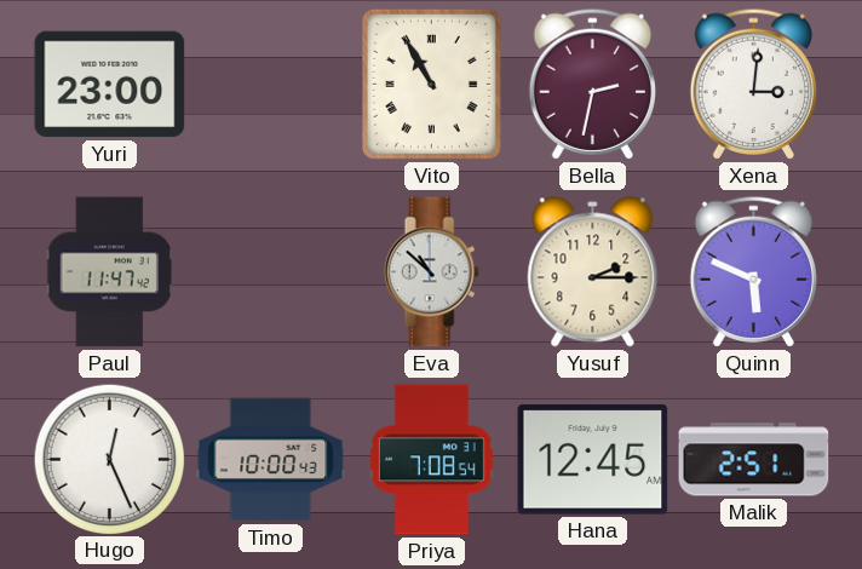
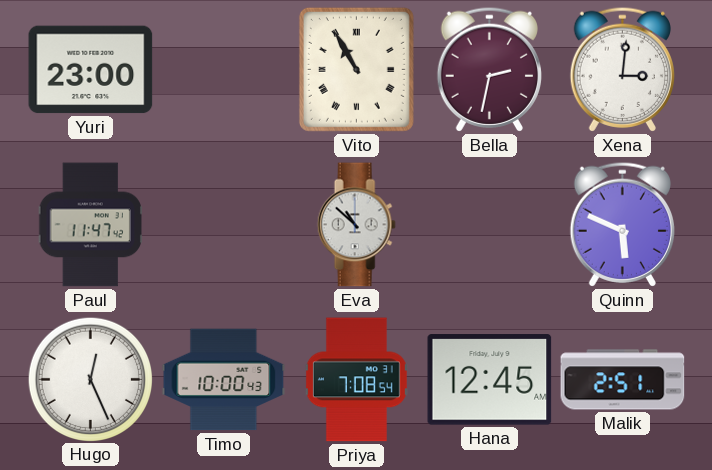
Yusuf: 2:15 -> none (593, 272)
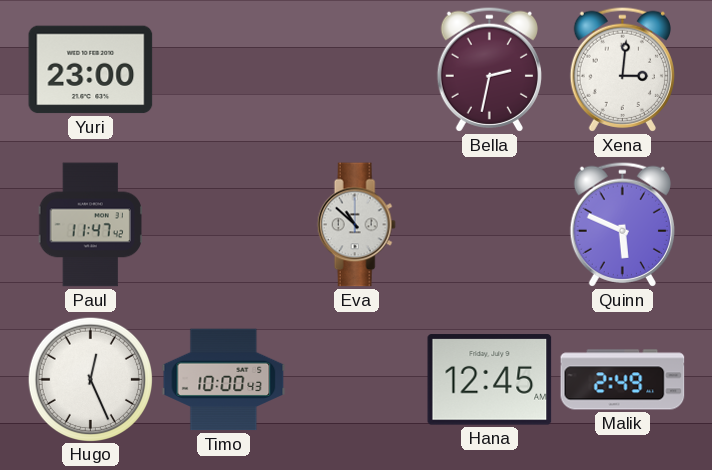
Vito: 10:55 -> none (356, 69)
Priya: 7:08 -> none (356, 380)
Malik: 2:51 -> 2:49 (623, 380)
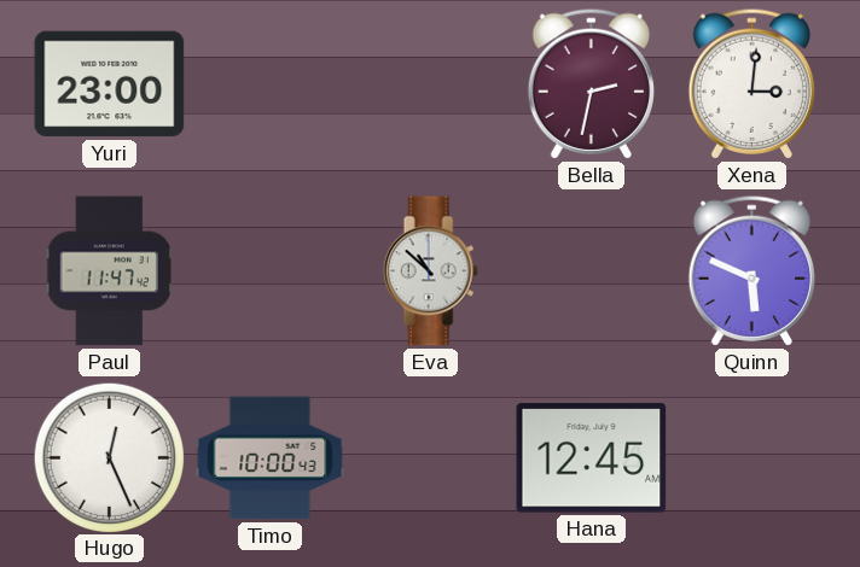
Malik: 2:49 -> none (623, 380)
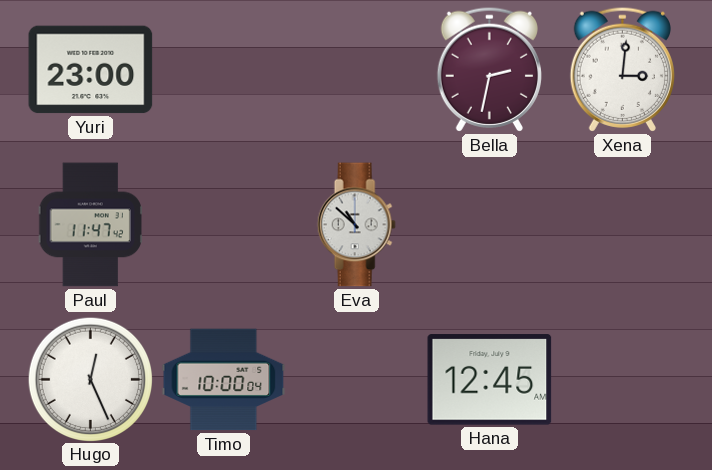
Quinn: 5:49 -> none (751, 270)
Timo: 10:00:43 -> 10:00:04 (224, 380)
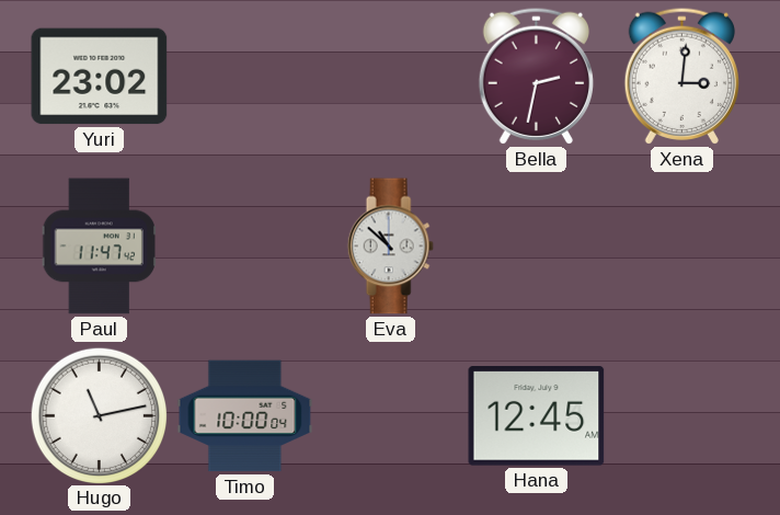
Yuri: 23:00 -> 23:02 (100, 77)
Hugo: 12:26 -> 11:13 (99, 415)
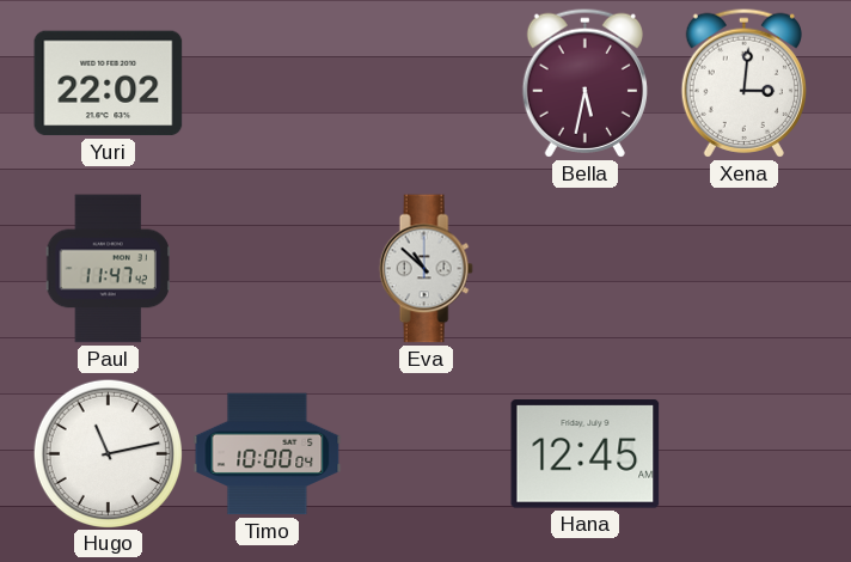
Yuri: 23:02 -> 22:02 (109, 84)
Bella: 2:32 -> 5:32 (584, 83)
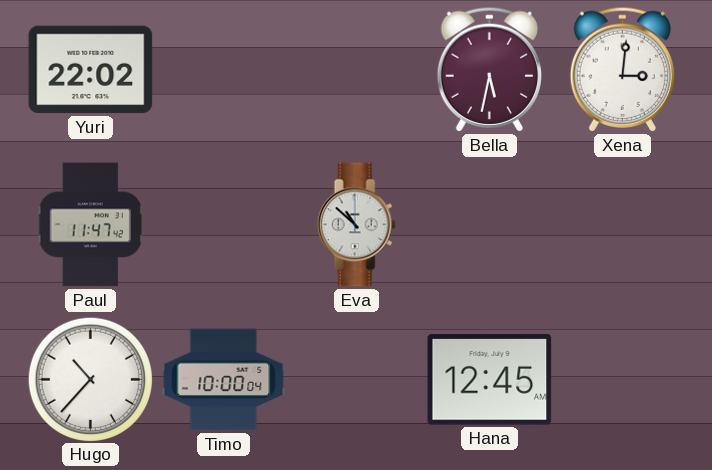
Hugo: 11:13 -> 10:37 (90, 379)
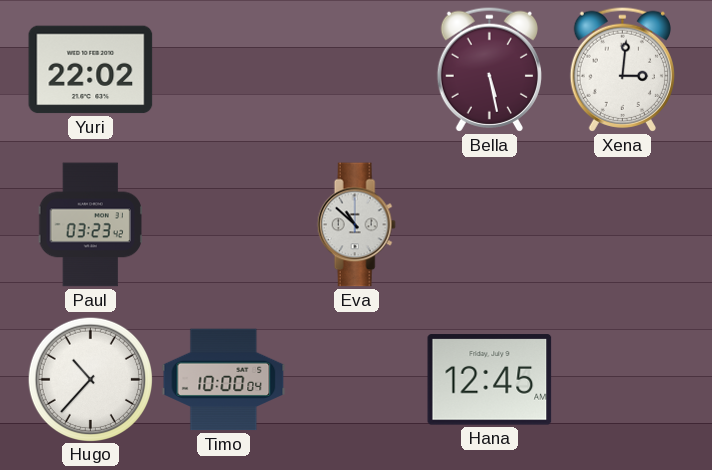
Bella: 5:32 -> 5:28 (489, 69)
Paul: 11:47 -> 03:23 (90, 225)
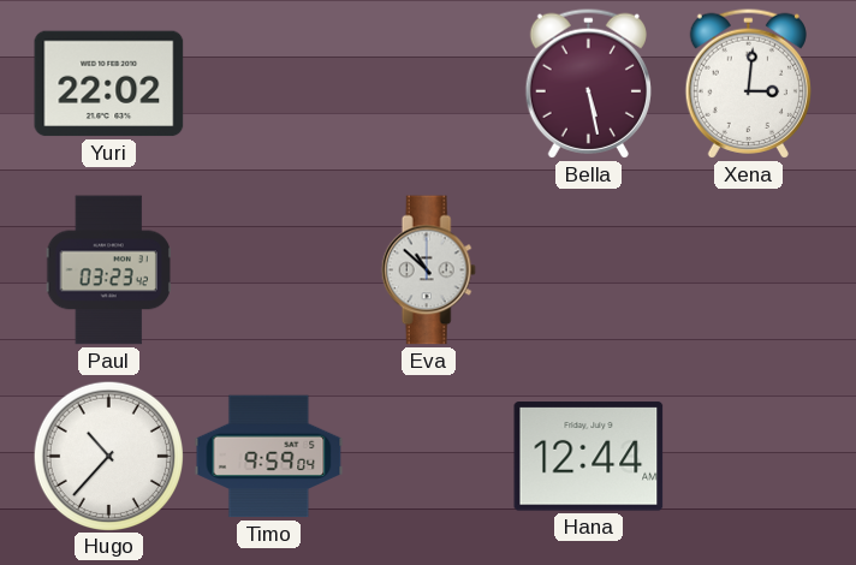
Timo: 10:00 -> 9:59 (269, 457)
Hana: 12:45 -> 12:44 (589, 457)
